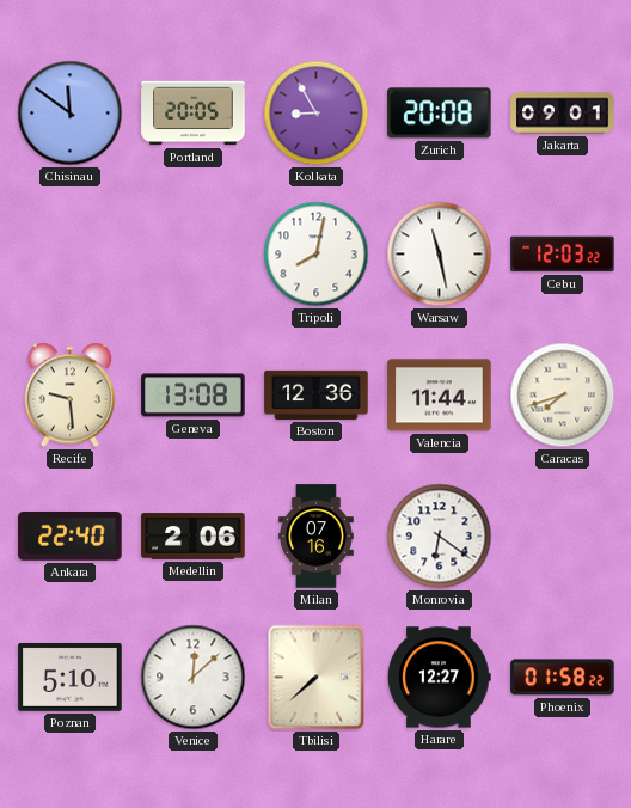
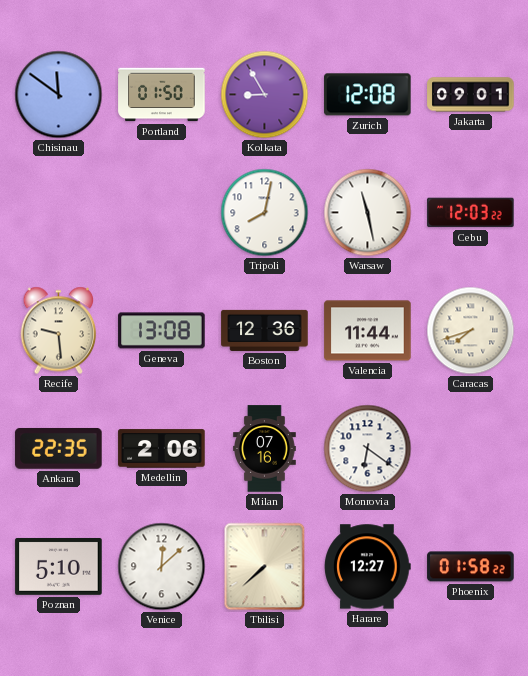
Portland: 20:05 -> 01:50 (162, 95)
Zurich: 20:08 -> 12:08 (368, 95)
Ankara: 22:40 -> 22:35 (59, 448)
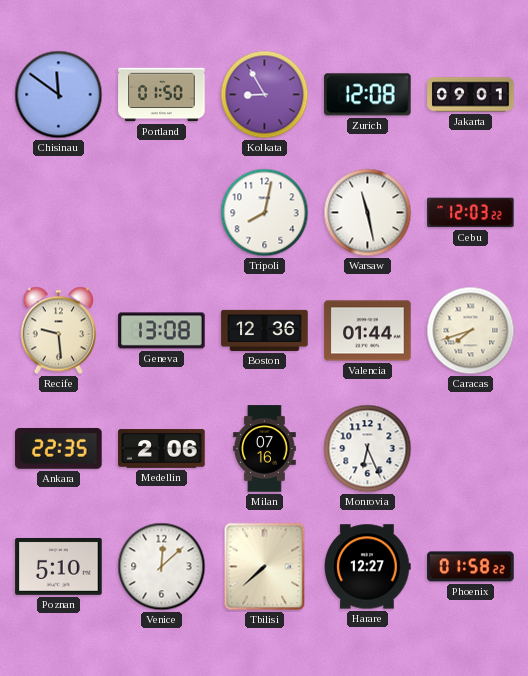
Valencia: 11:44 -> 01:44 (368, 331)
Monrovia: 6:21 -> 6:26 (368, 449)
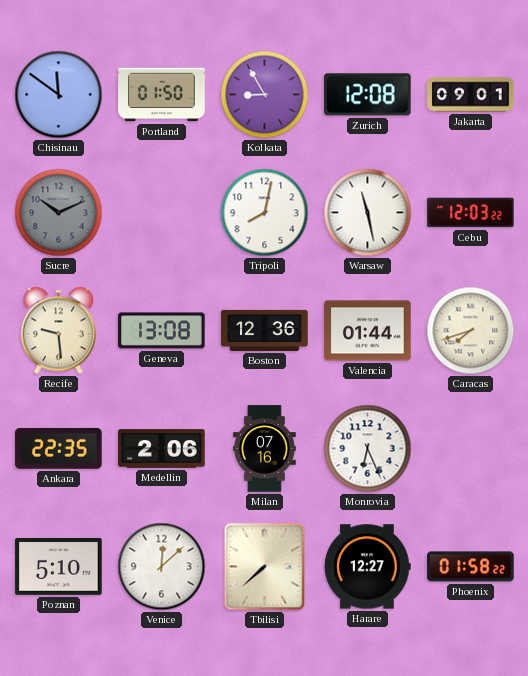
Sucre: none -> 10:11 (59, 213)
